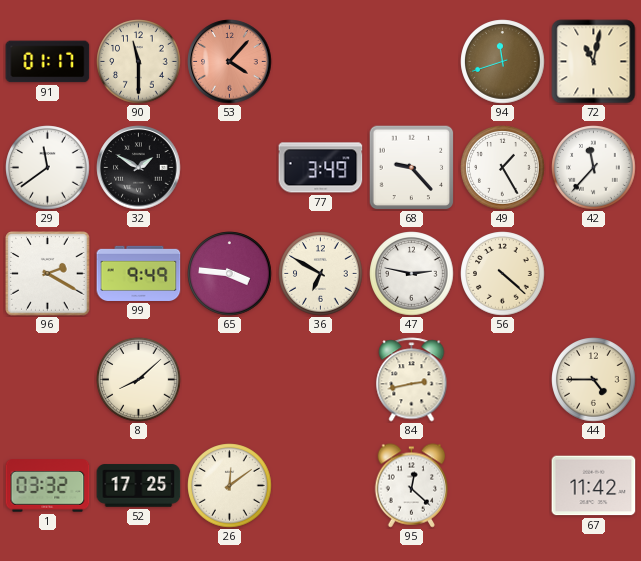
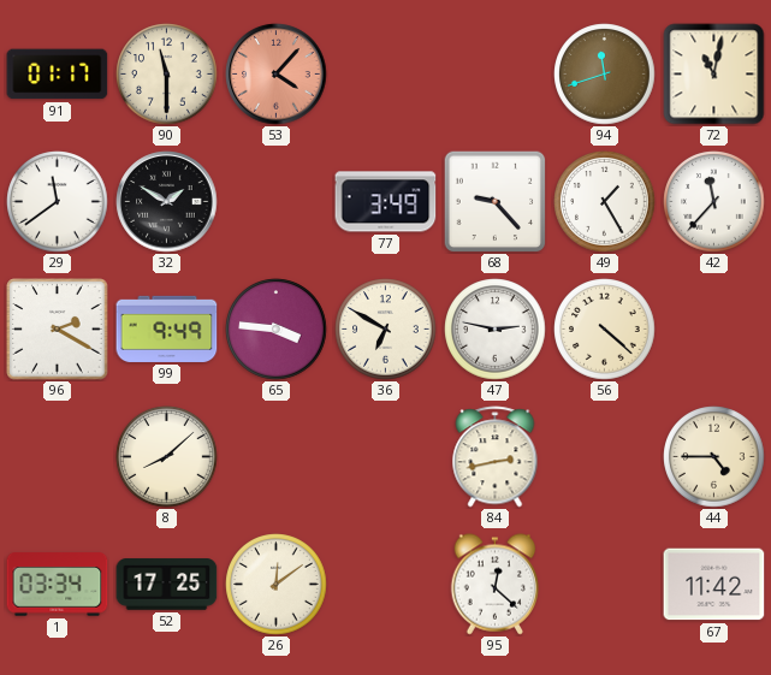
1: 03:32 -> 03:34 (58, 585)
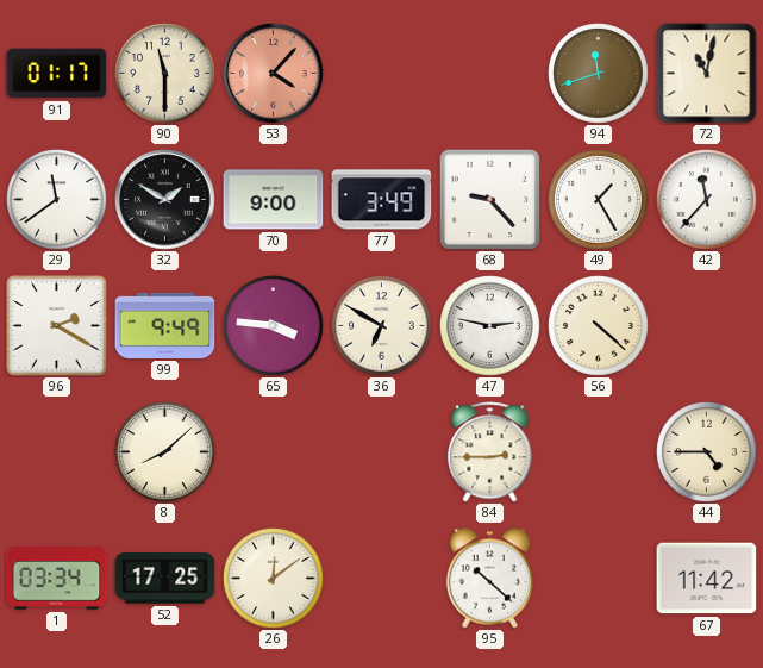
70: none -> 9:00 (274, 200)
84: 2:43 -> 2:45 (490, 452)
95: 12:22 -> 10:22 (490, 579)
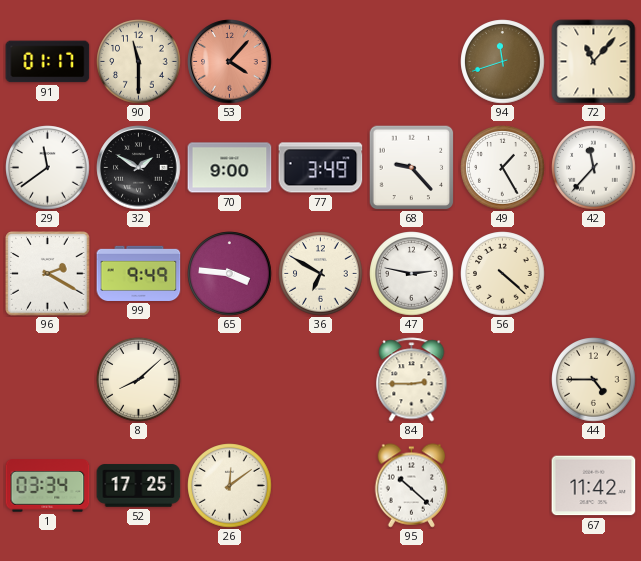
72: 11:02 -> 11:07 (594, 62)
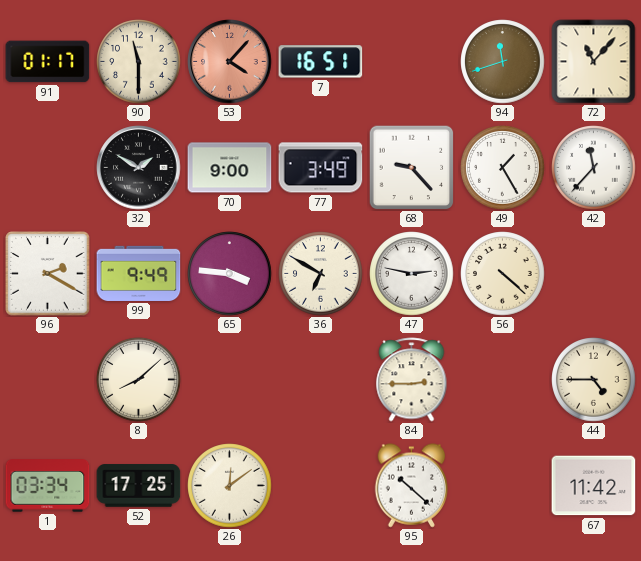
7: none -> 16:51 (321, 62)
29: 11:39 -> none (48, 168)
